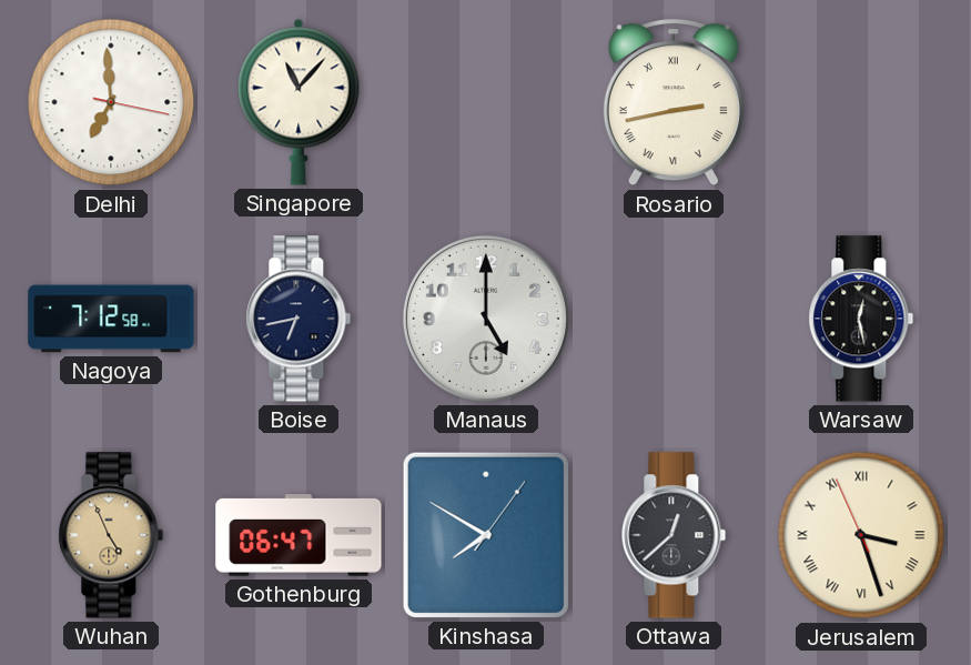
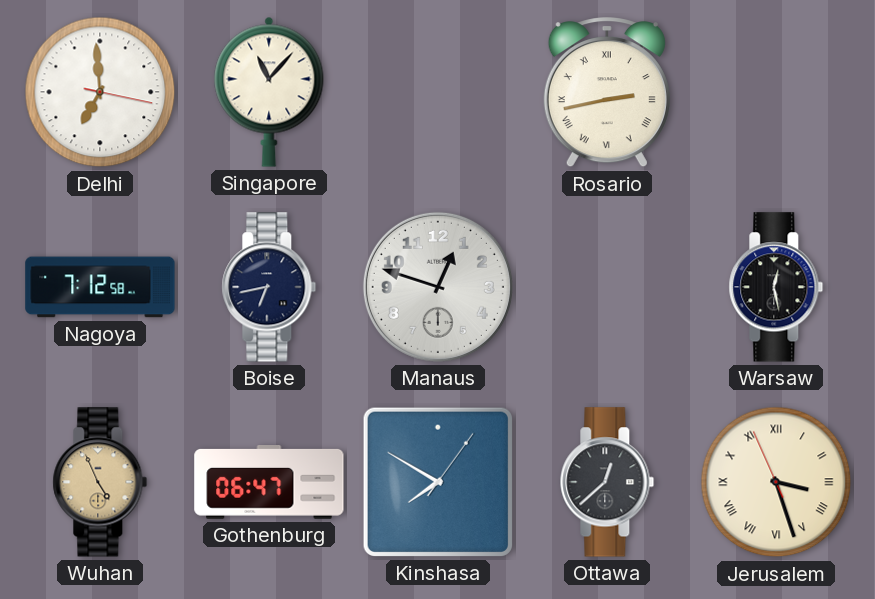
Manaus: 5:00 -> 12:48 (438, 287)
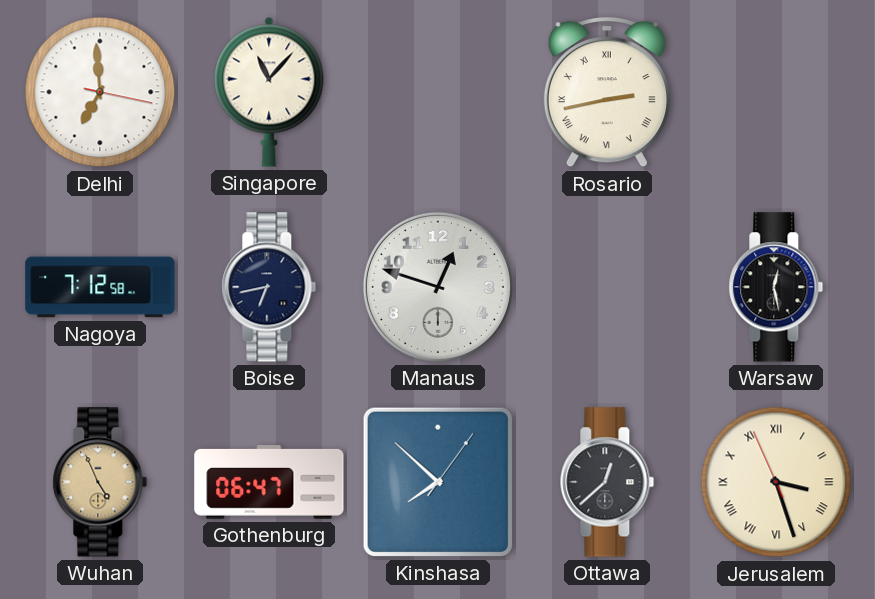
Kinshasa: 7:50 -> 7:52 (438, 482)
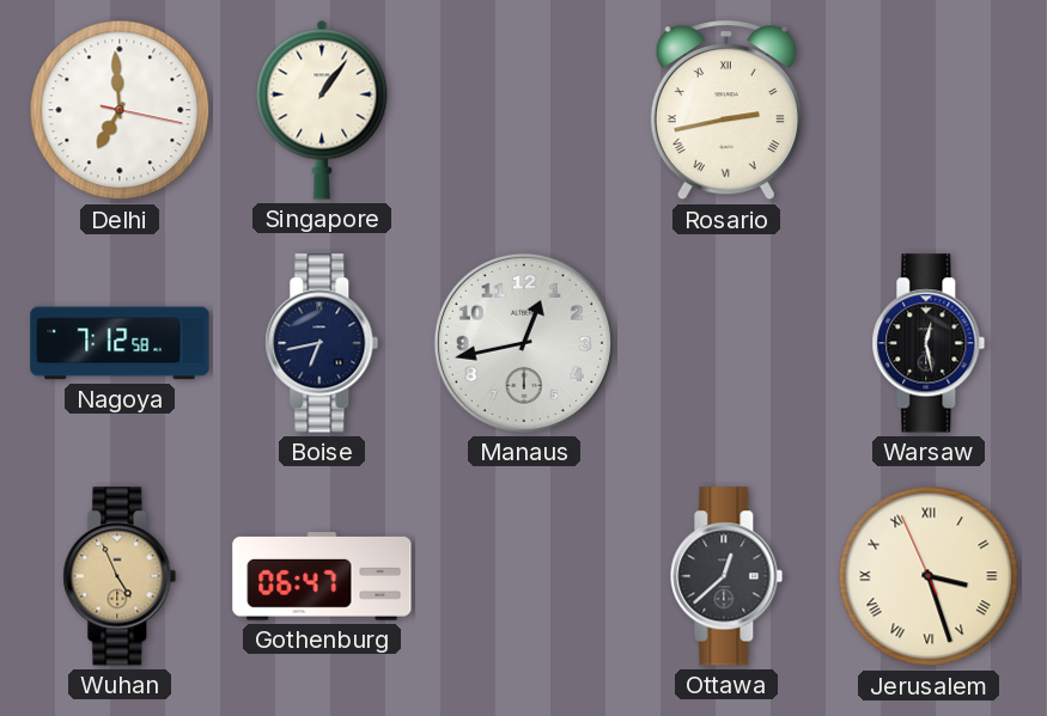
Singapore: 11:07 -> 1:06 (322, 110)
Manaus: 12:48 -> 12:43 (524, 343)
Kinshasa: 7:52 -> none (438, 482)
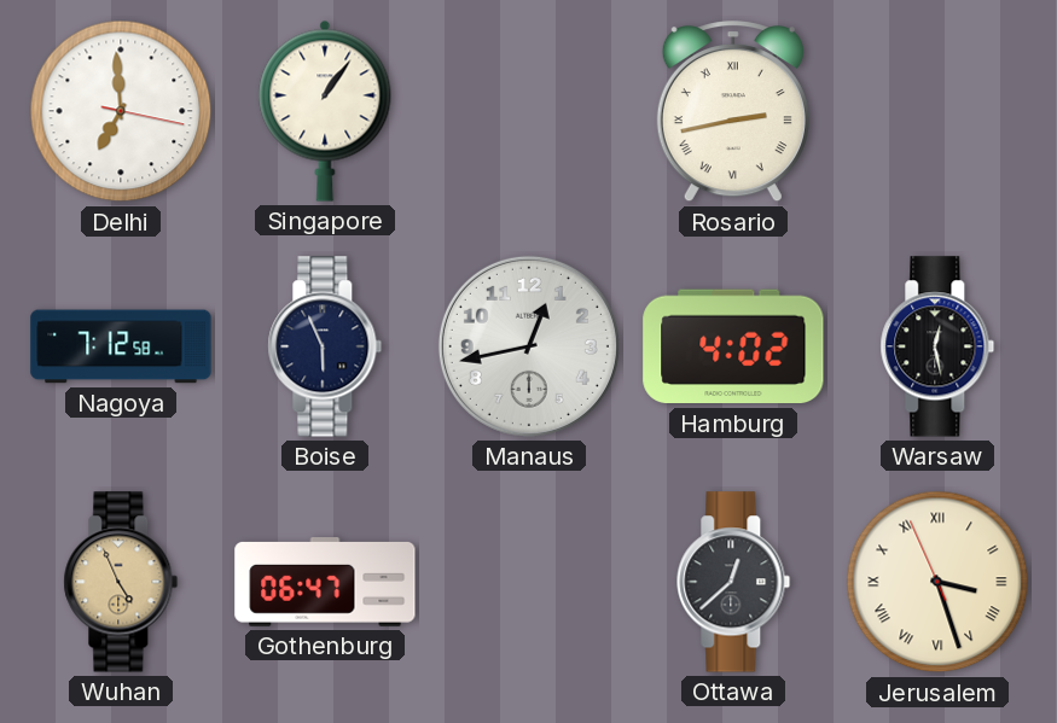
Boise: 6:43 -> 5:56 (325, 346)
Hamburg: none -> 4:02 (733, 346)
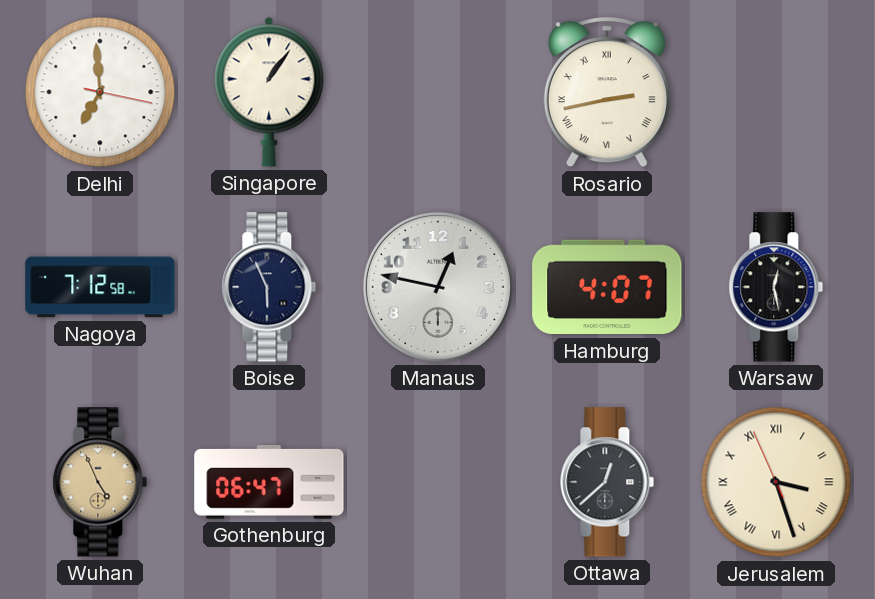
Manaus: 12:43 -> 12:47 (438, 287)
Hamburg: 4:02 -> 4:07 (607, 287)
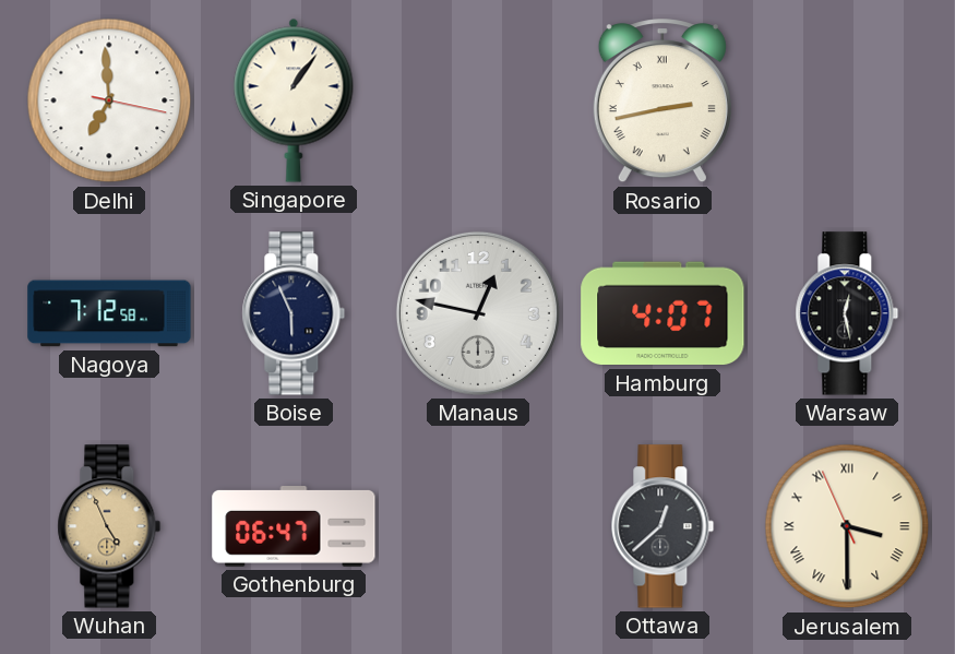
Jerusalem: 3:26 -> 3:29 (847, 526)
